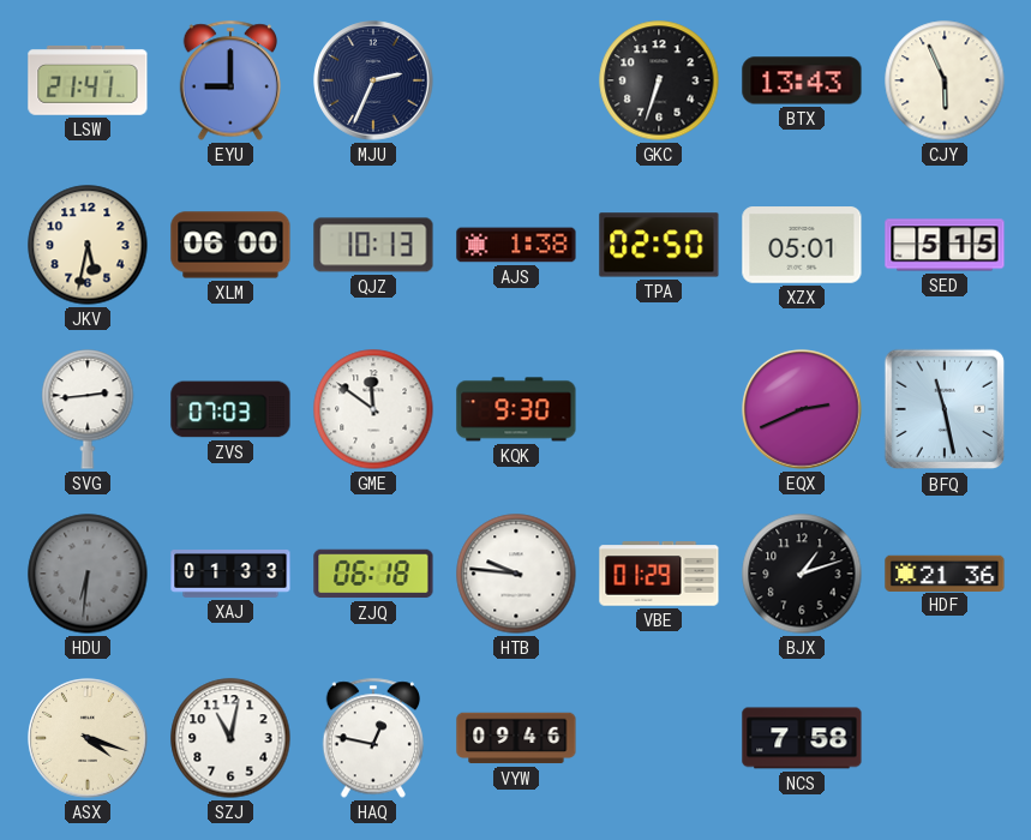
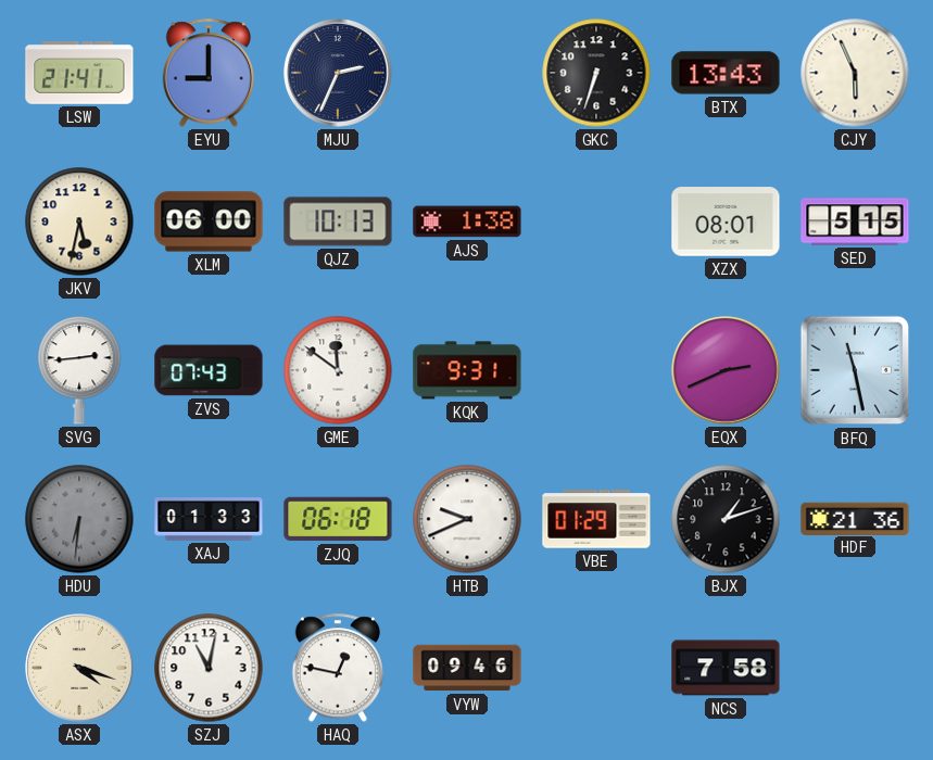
TPA: 02:50 -> none (659, 245)
XZX: 05:01 -> 08:01 (726, 221)
ZVS: 07:03 -> 07:43 (209, 370)
KQK: 9:30 -> 9:31 (467, 370)
HTB: 9:46 -> 9:41 (467, 519)
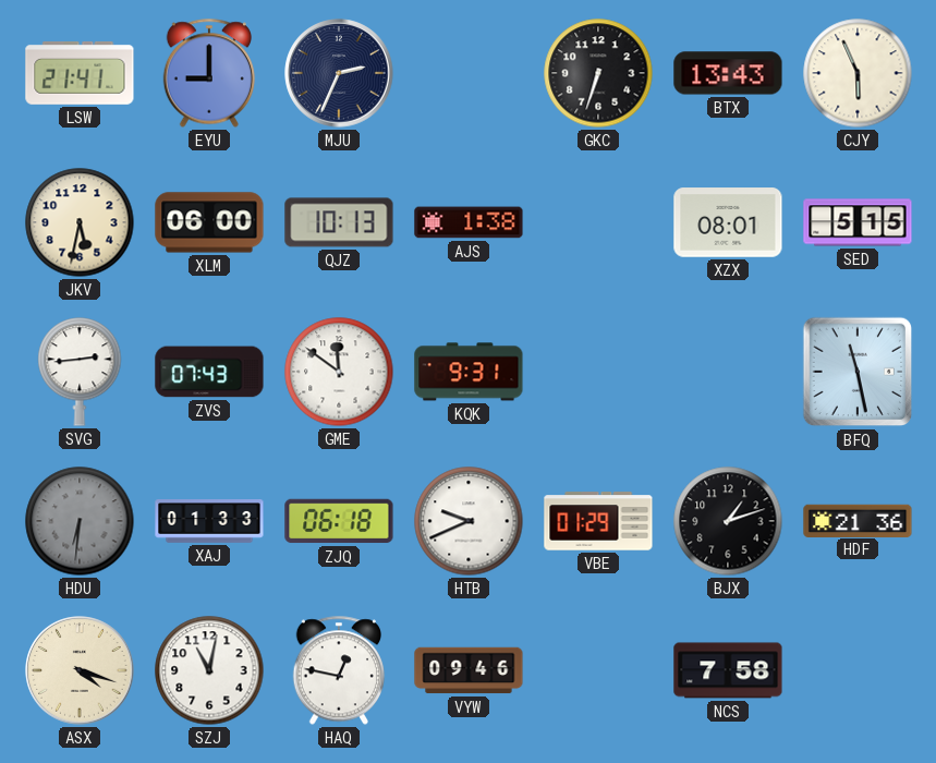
EQX: 2:41 -> none (726, 370)
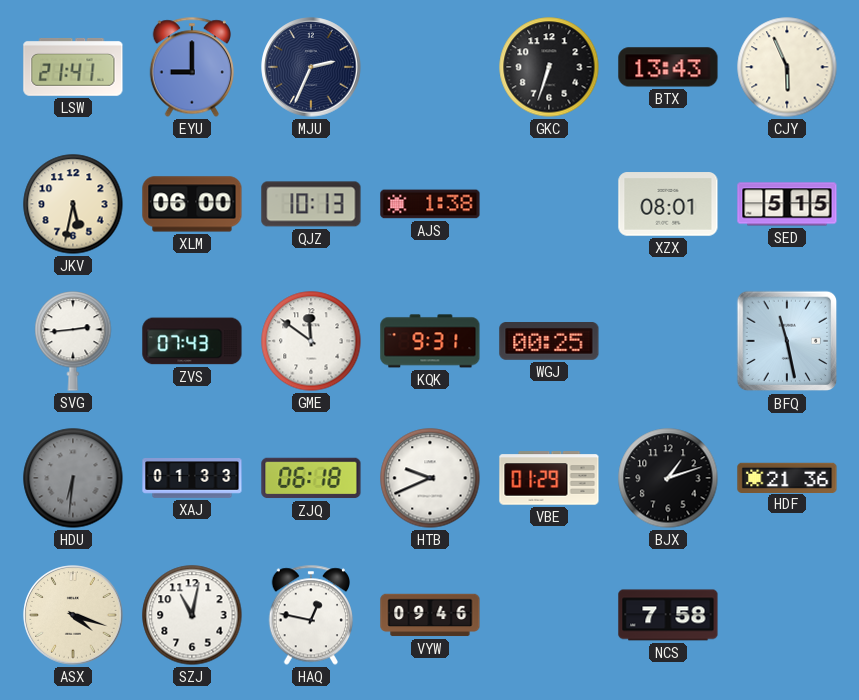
WGJ: none -> 00:25 (549, 342)
